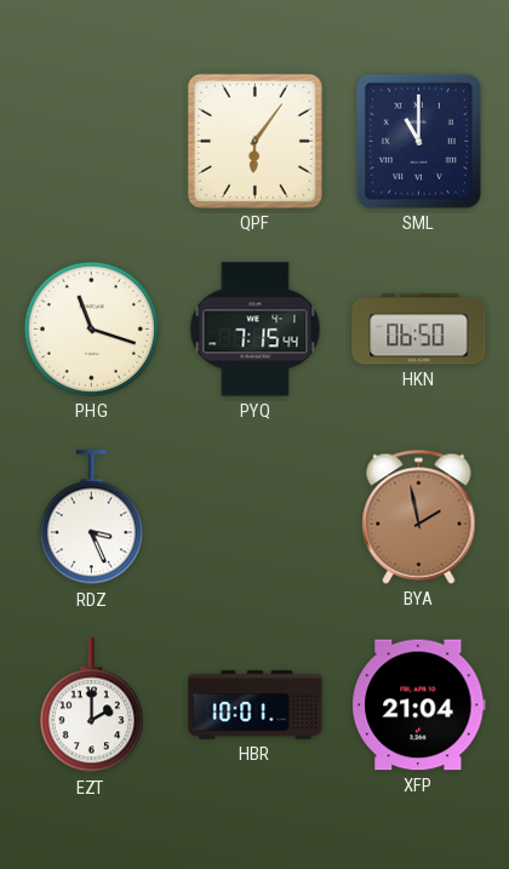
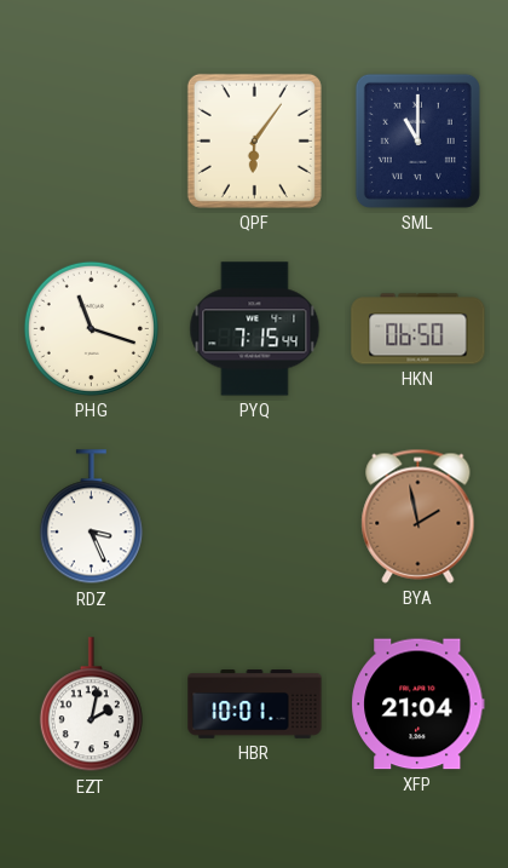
EZT: 2:00 -> 2:02 (91, 705)
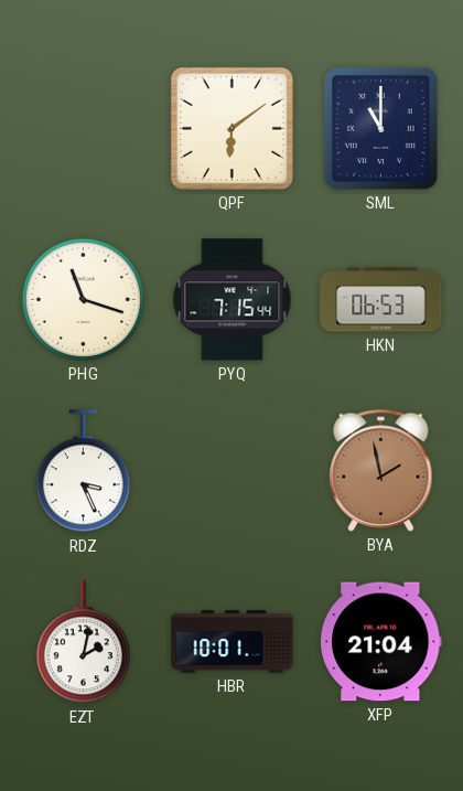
QPF: 6:06 -> 6:09 (232, 128)
HKN: 06:50 -> 06:53 (381, 300)
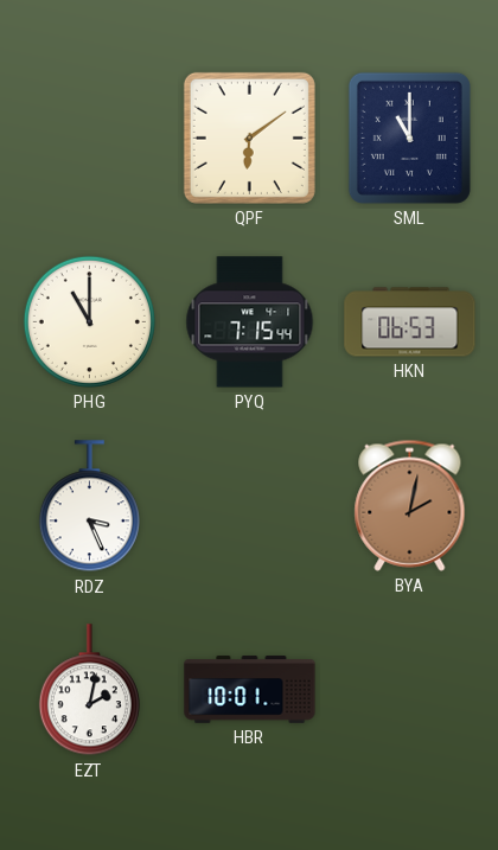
PHG: 11:18 -> 11:00 (89, 321)
BYA: 1:58 -> 2:02 (410, 505)
XFP: 21:04 -> none (381, 642)
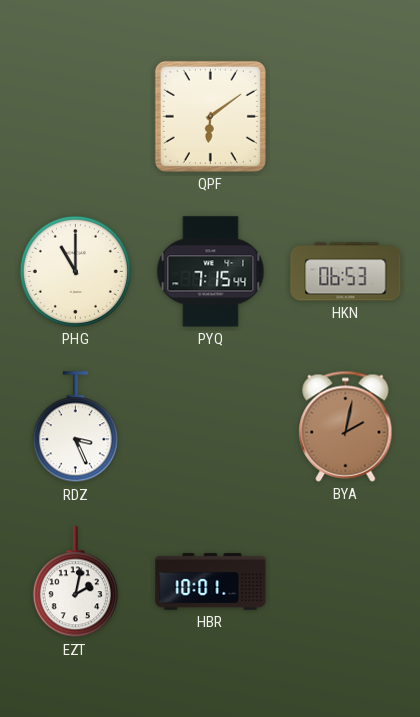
SML: 11:00 -> none (409, 138)
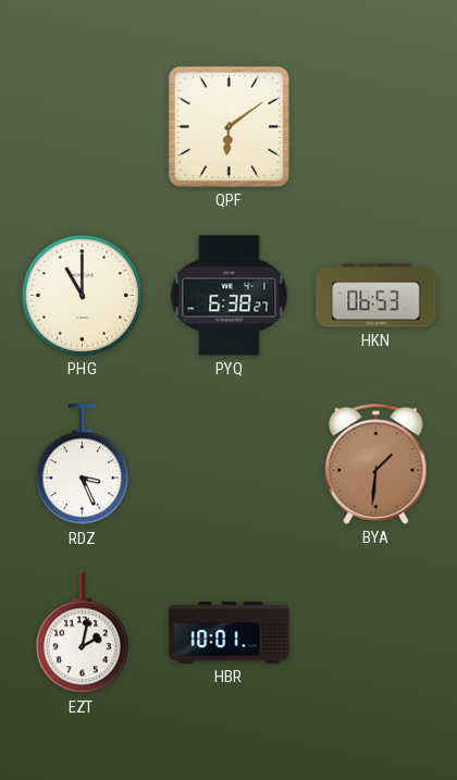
PYQ: 7:15 -> 6:38 (230, 296)
BYA: 2:02 -> 1:31 (376, 463)
